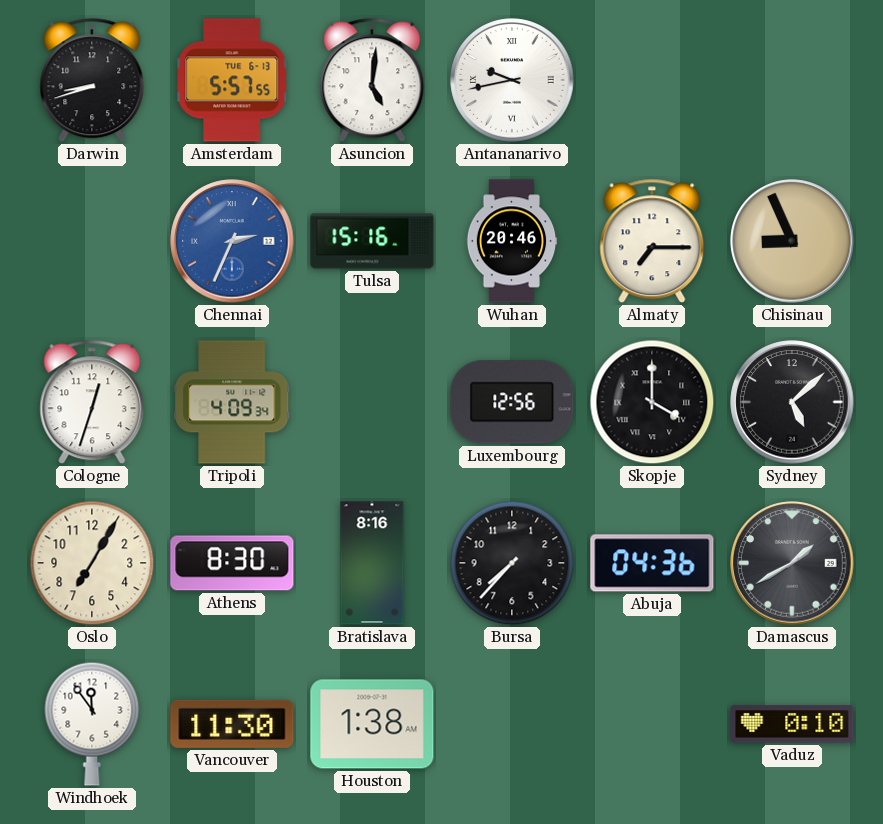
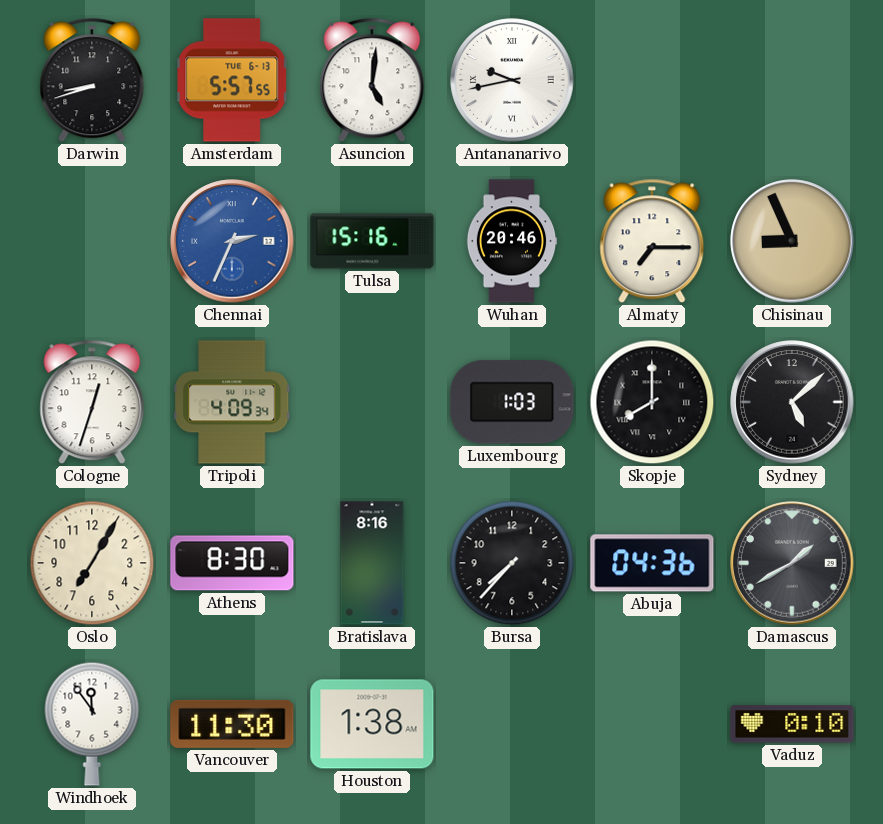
Luxembourg: 12:56 -> 1:03 (512, 402)
Skopje: 4:00 -> 8:00 (652, 402)
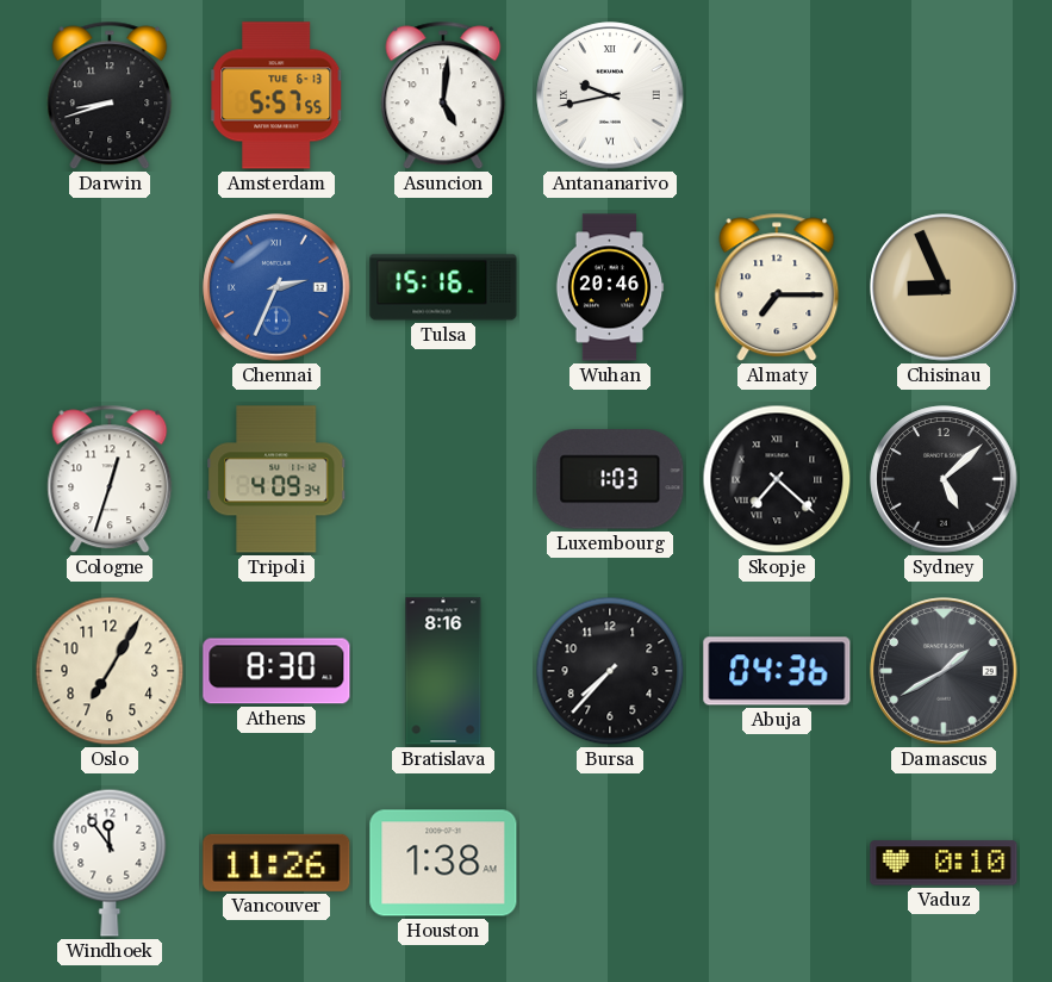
Skopje: 8:00 -> 7:22 (777, 479)
Vancouver: 11:30 -> 11:26 (276, 863)
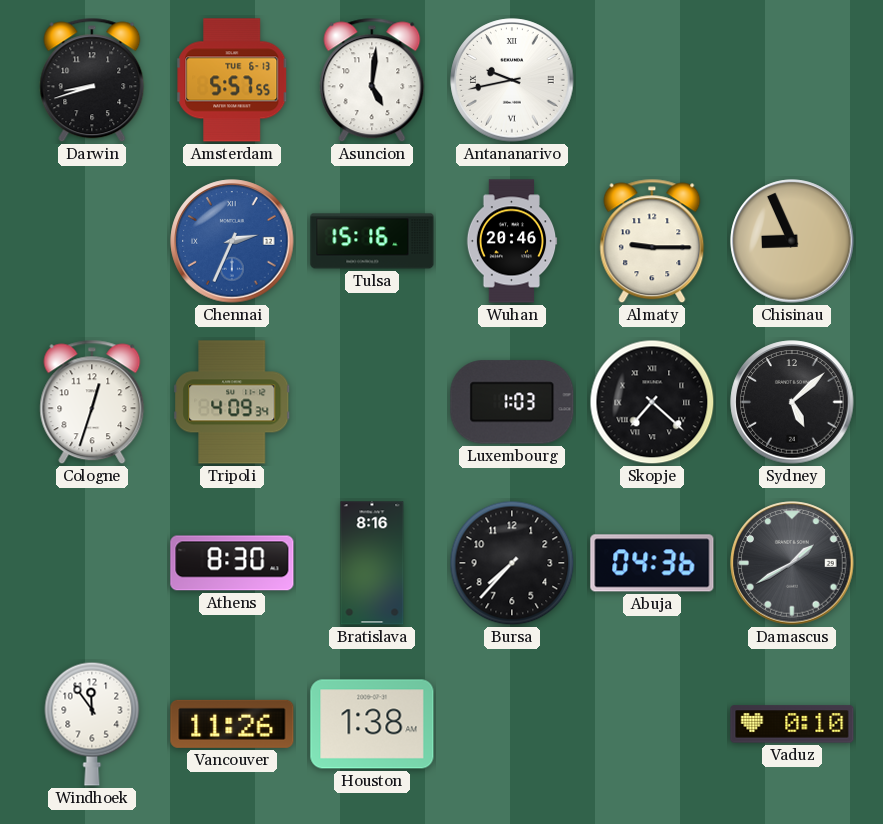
Almaty: 7:15 -> 9:15 (652, 241)
Oslo: 7:05 -> none (110, 671)
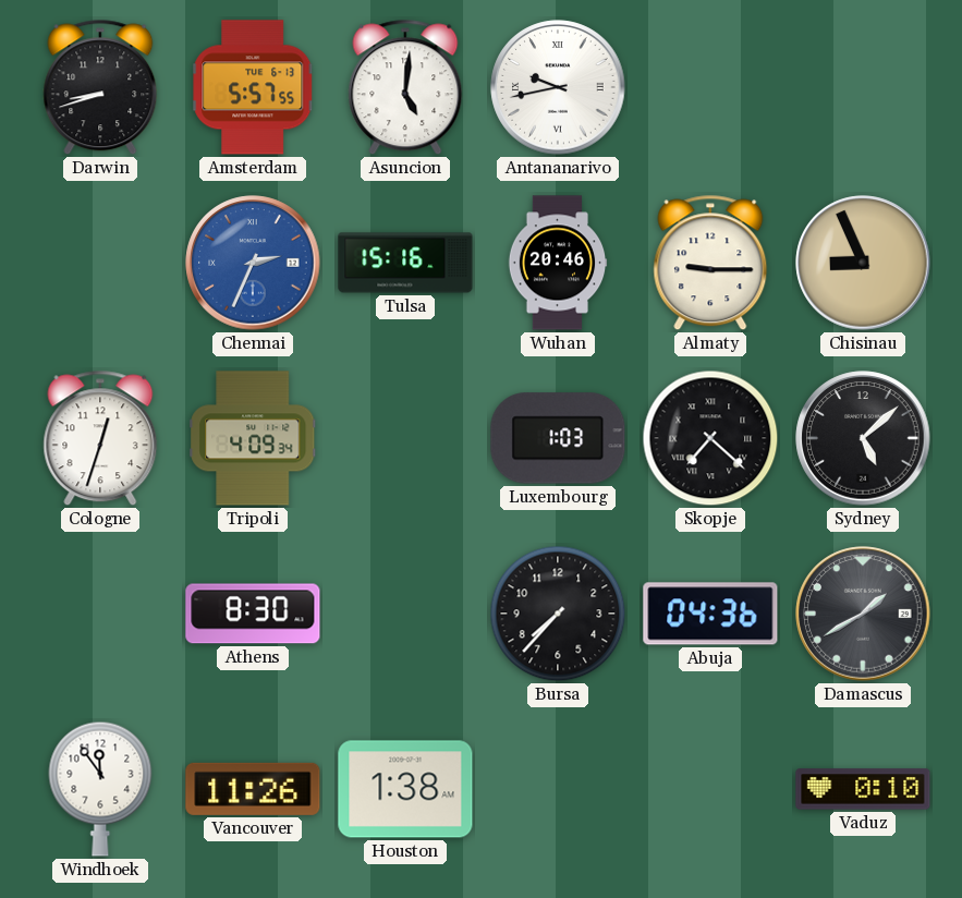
Bratislava: 8:16 -> none (372, 563)
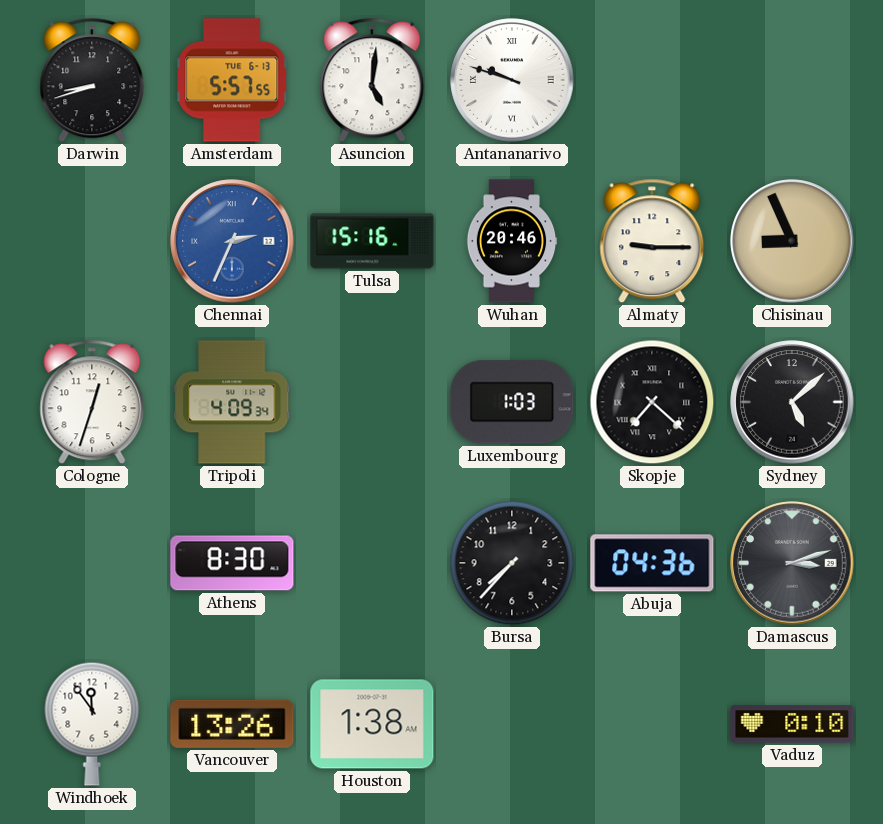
Antananarivo: 9:43 -> 9:48 (512, 80)
Damascus: 1:40 -> 3:12 (792, 563)
Vancouver: 11:26 -> 13:26 (232, 724)
